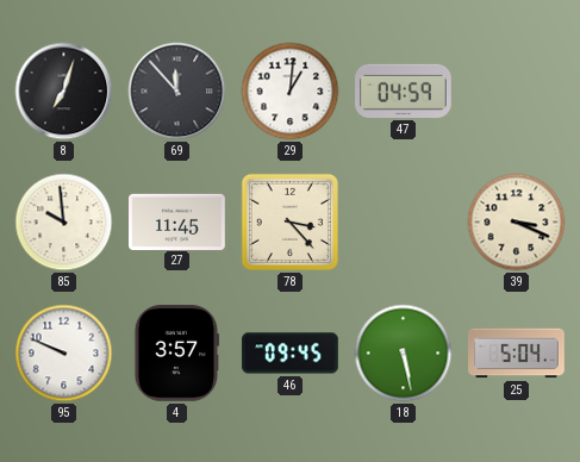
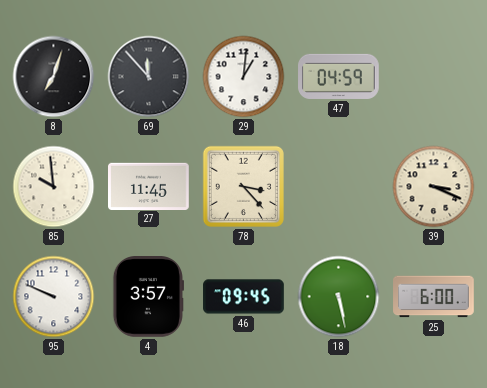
25: 5:04 -> 6:00 (434, 297)
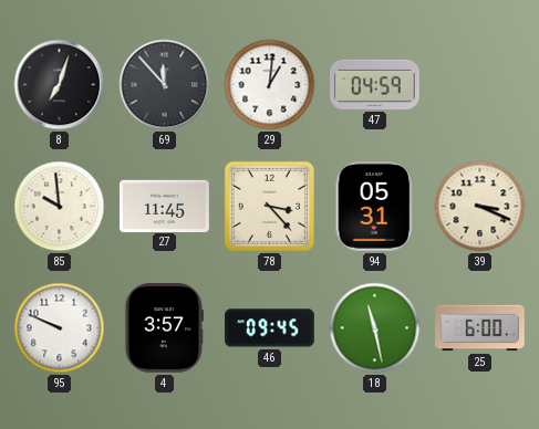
94: none -> 05:31 (375, 207)
18: 5:28 -> 11:28 (375, 328)
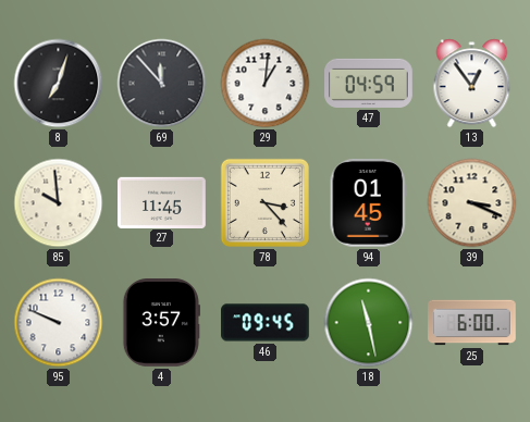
13: none -> 12:54 (472, 84)
94: 05:31 -> 01:45 (369, 203)
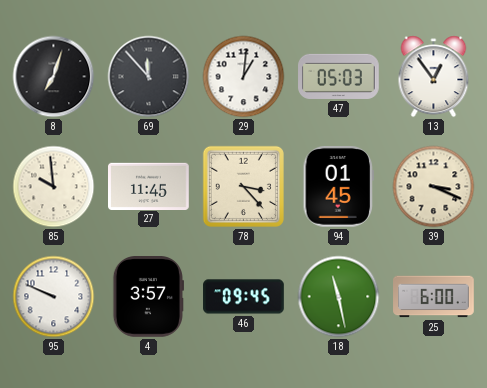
47: 04:59 -> 05:03 (339, 76)
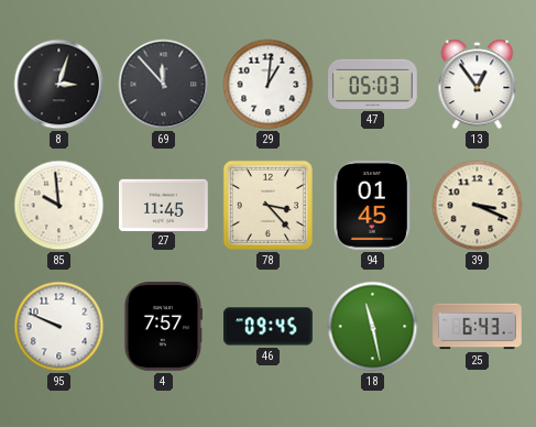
8: 7:03 -> 3:03 (59, 85)
4: 3:57 -> 7:57 (163, 327)
25: 6:00 -> 6:43 (478, 327)
